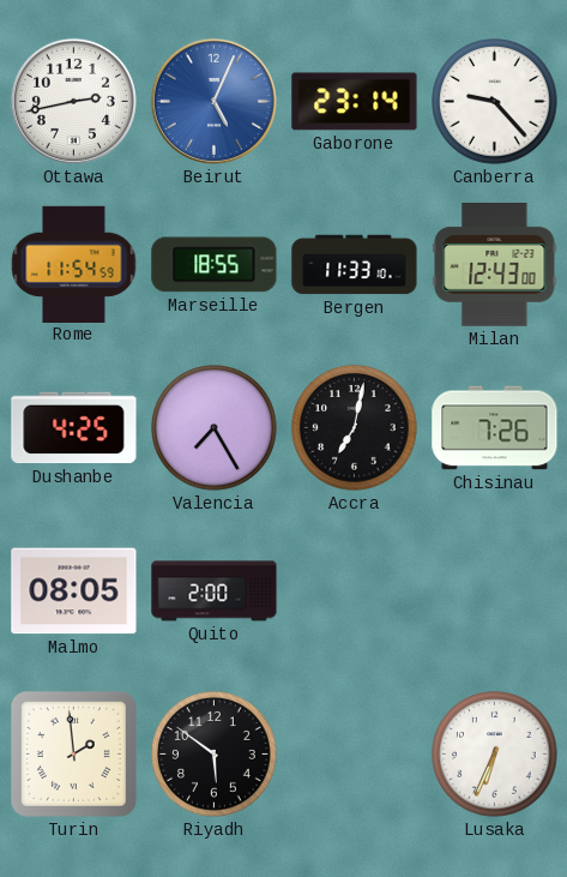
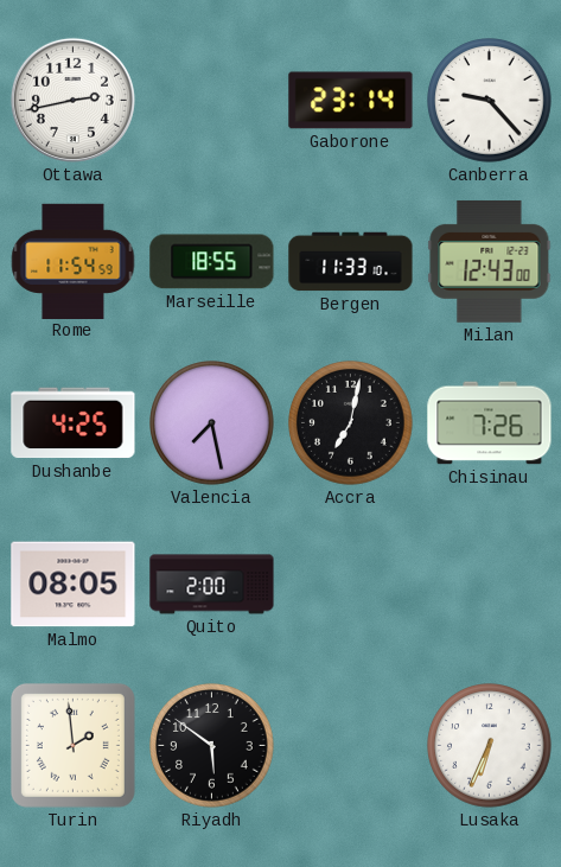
Beirut: 5:04 -> none (213, 101)
Valencia: 7:25 -> 7:28 (212, 423)
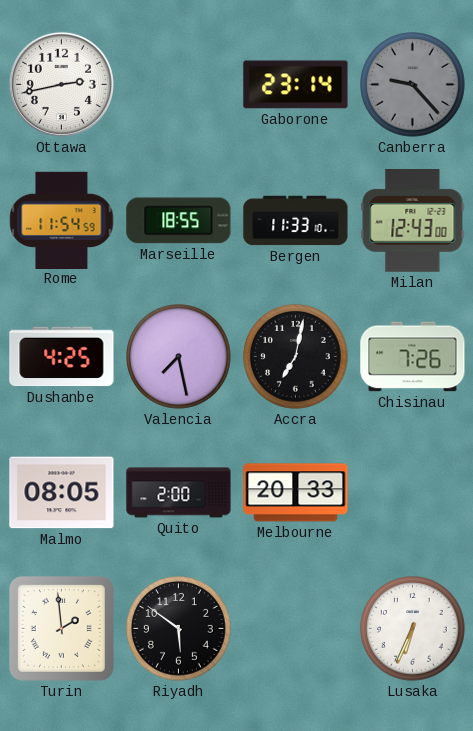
Canberra dial: white -> grey (413, 85)
Melbourne: none -> 20:33 (296, 493)
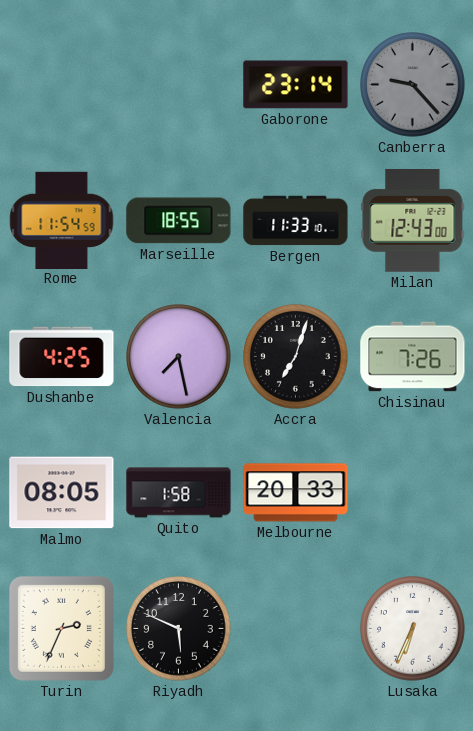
Ottawa: 2:43 -> none (61, 84)
Accra: 7:02 -> 7:03 (296, 357)
Quito: 2:00 -> 1:58 (179, 493)
Turin: 1:59 -> 2:34 (61, 628)
Riyadh: 5:51 -> 5:49 (179, 629)
